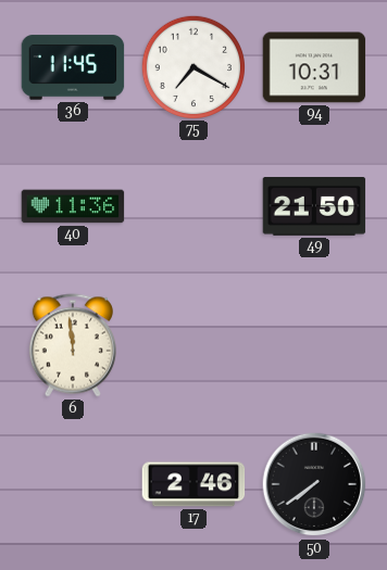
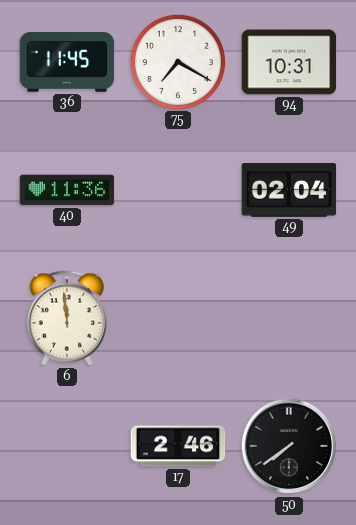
49: 21:50 -> 02:04 (289, 190)
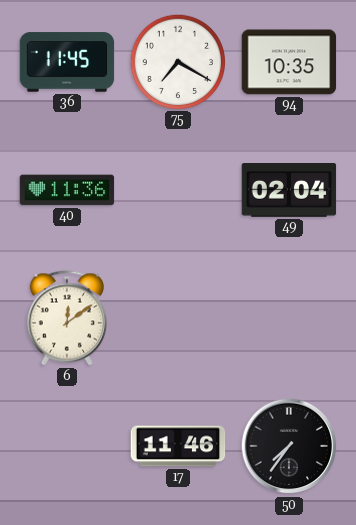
94: 10:31 -> 10:35 (289, 62)
6: 11:59 -> 12:09 (67, 318)
17: 2:46 -> 11:46 (178, 446)
50: 7:39 -> 7:36 (289, 446)
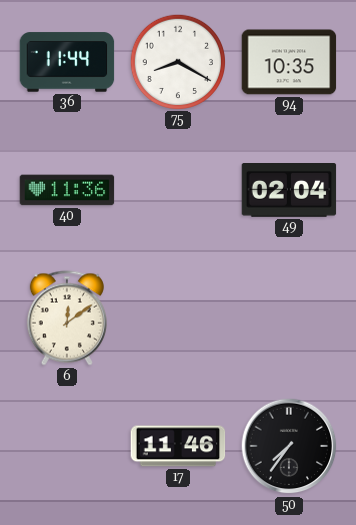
36: 11:45 -> 11:44 (67, 62)
75: 7:20 -> 8:20 (177, 61)
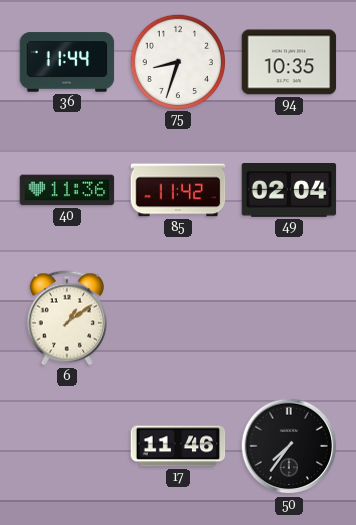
75: 8:20 -> 8:33 (177, 61)
85: none -> 11:42 (178, 190)
6: 12:09 -> 1:09 (67, 318)
